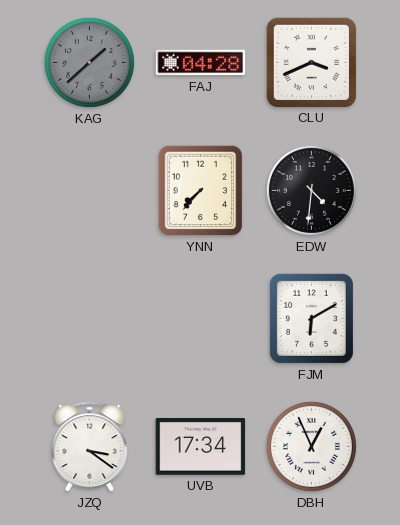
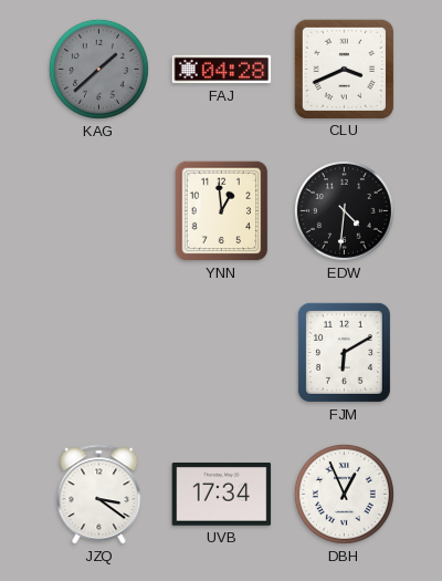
YNN: 7:37 -> 12:59 (222, 211)
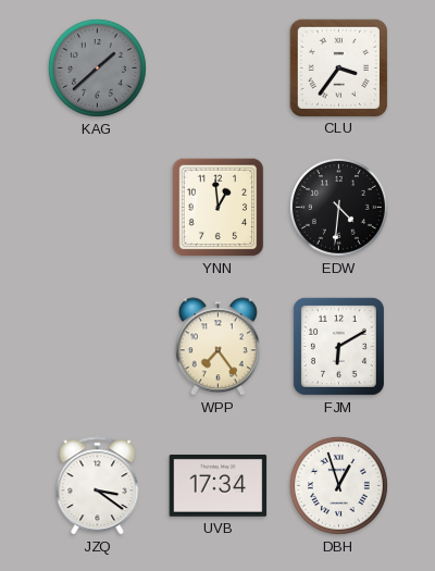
FAJ: 04:28 -> none (222, 70)
CLU: 3:41 -> 3:36 (338, 67)
WPP: none -> 7:24 (217, 347)
DBH: 12:56 -> 12:57 (338, 485)
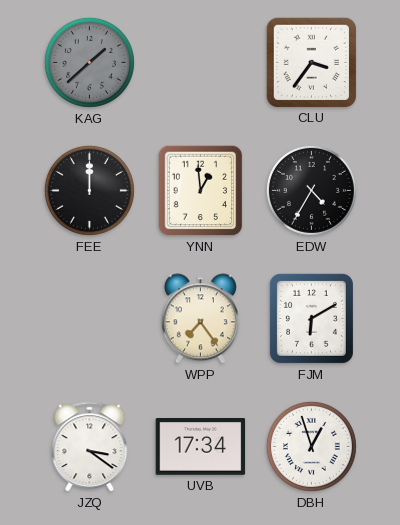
FEE: none -> 12:00 (89, 190)
EDW: 4:31 -> 4:35 (311, 190)
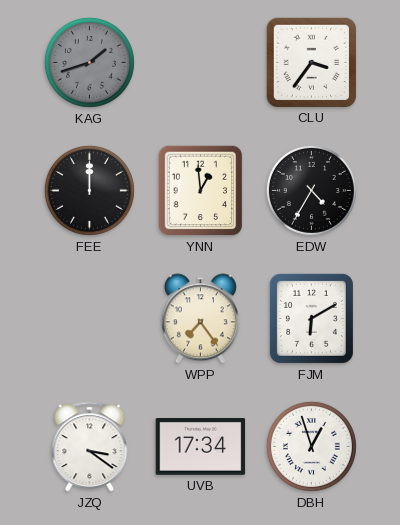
KAG: 1:38 -> 1:42 (89, 62)
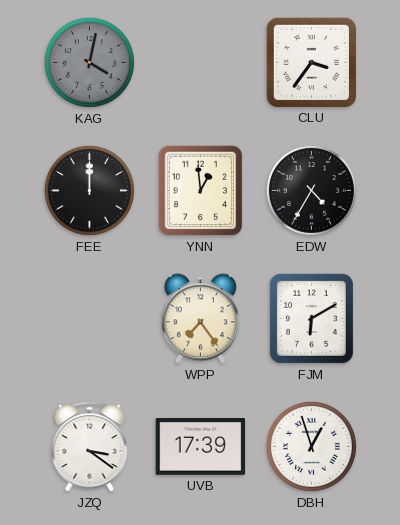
KAG: 1:42 -> 4:02 (89, 62)
UVB: 17:34 -> 17:39 (201, 447)
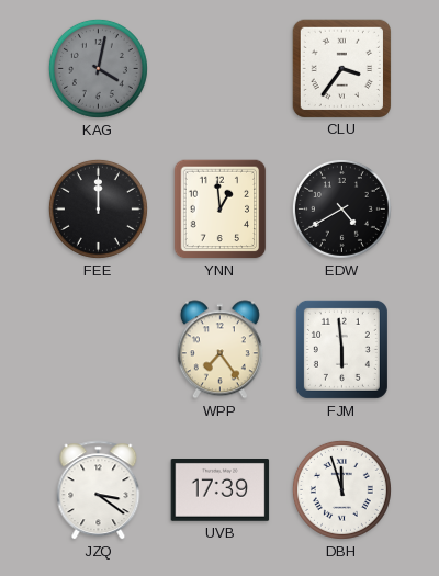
EDW: 4:35 -> 4:40 (341, 208)
FJM: 6:10 -> 5:59 (341, 349)
DBH: 12:57 -> 11:57 (341, 489)
